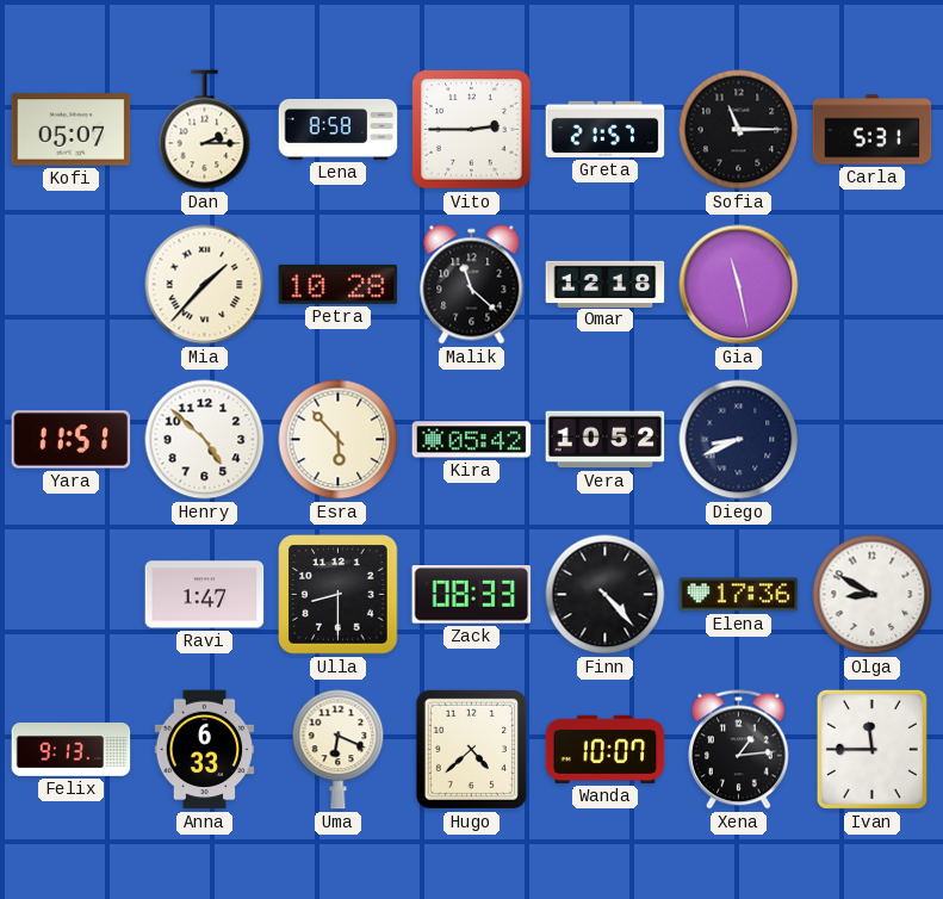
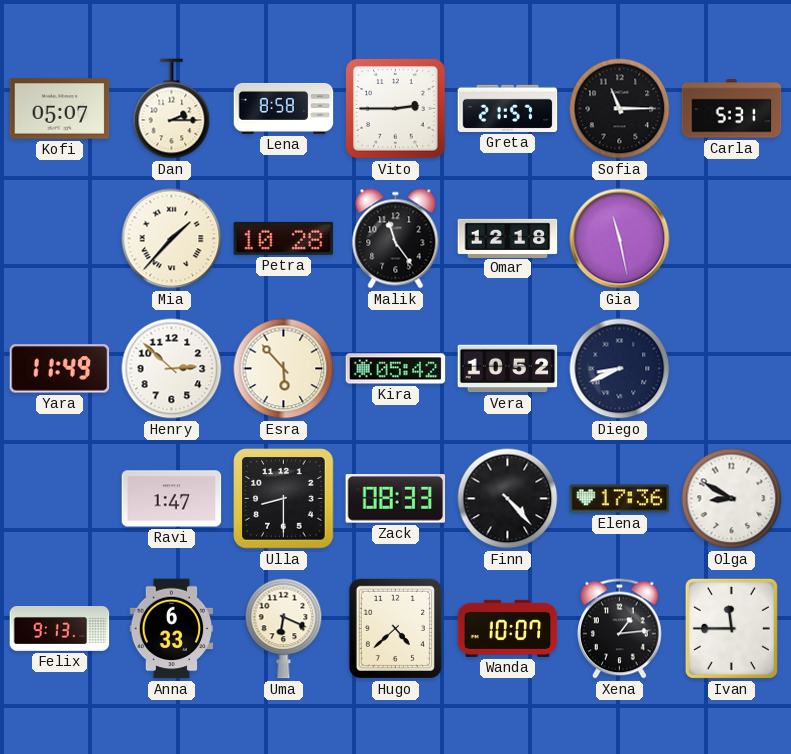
Malik: 11:22 -> 11:24 (396, 239)
Yara: 11:51 -> 11:49 (60, 369)
Henry: 4:52 -> 2:52 (172, 369)
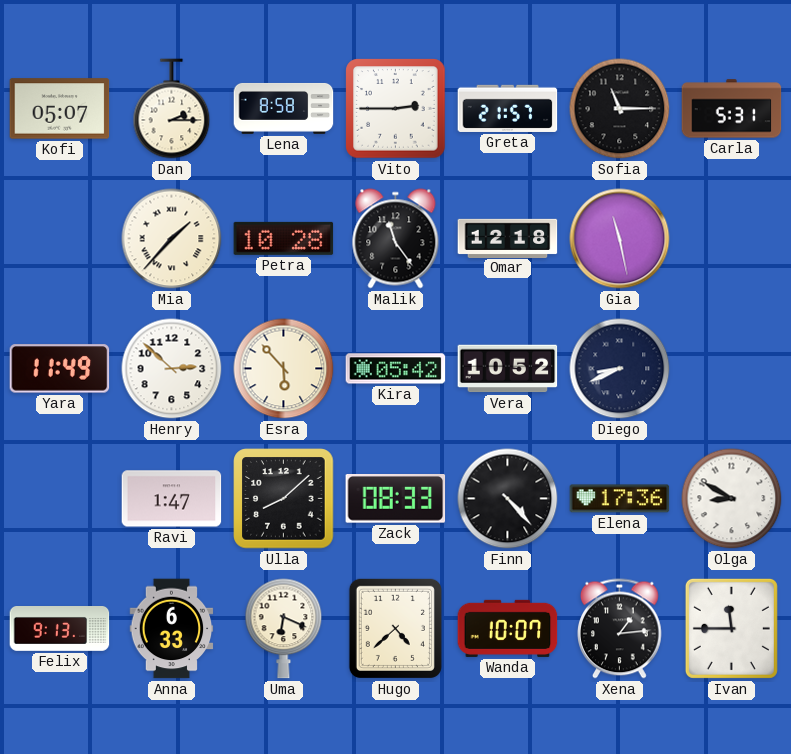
Ulla: 8:30 -> 8:08 (284, 499)
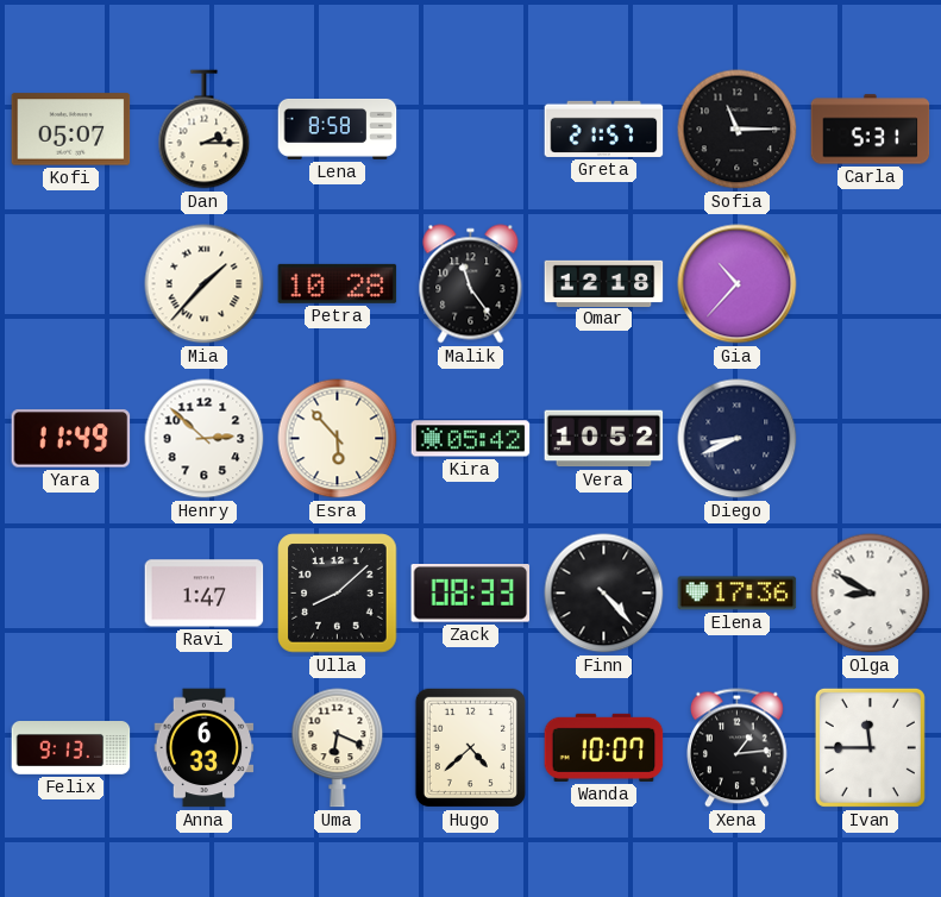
Vito: 2:45 -> none (396, 109)
Gia: 11:28 -> 10:37 (738, 284)
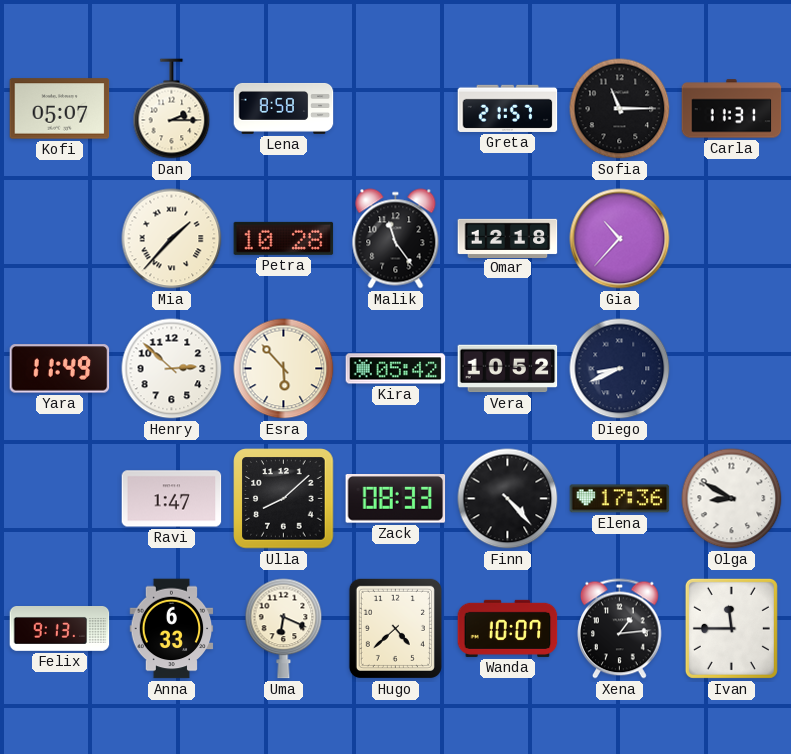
Carla: 5:31 -> 11:31 (732, 109)
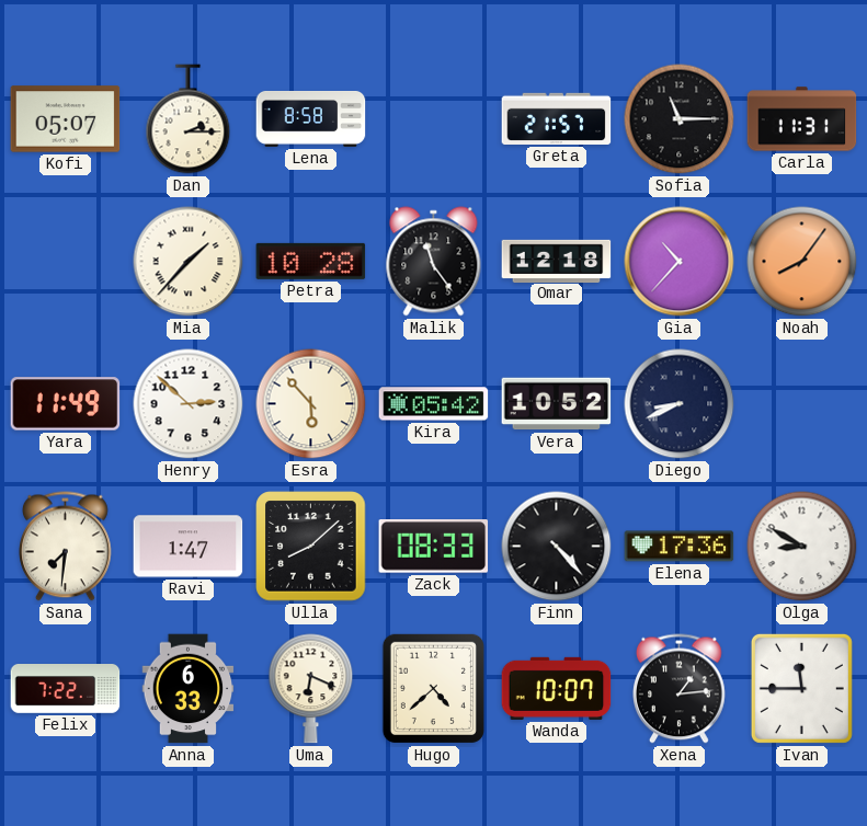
Noah: none -> 8:06 (802, 262)
Sana: none -> 7:31 (66, 547)
Felix: 9:13 -> 7:22 (66, 689)
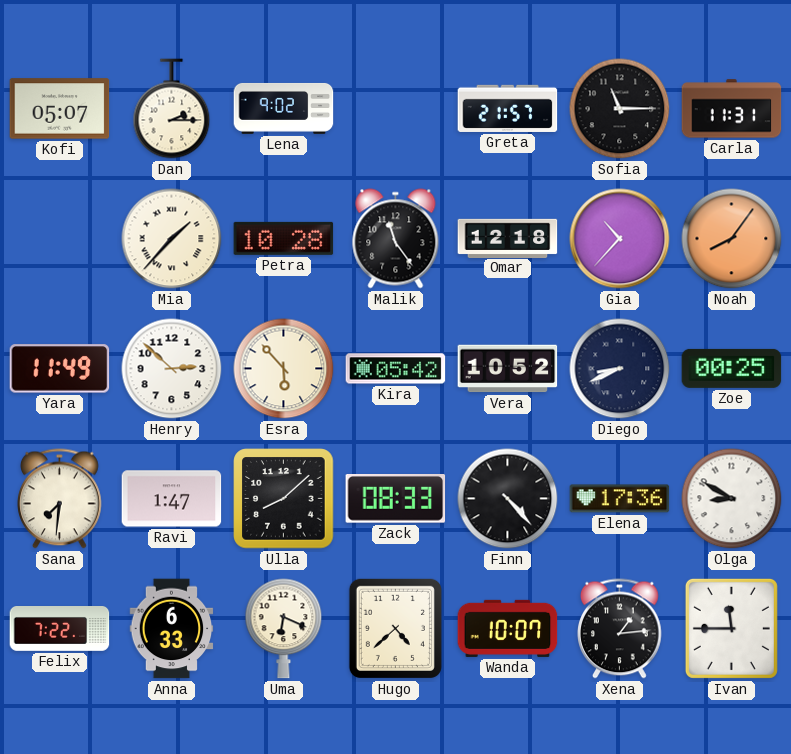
Lena: 8:58 -> 9:02 (284, 109)
Zoe: none -> 00:25 (732, 368)
